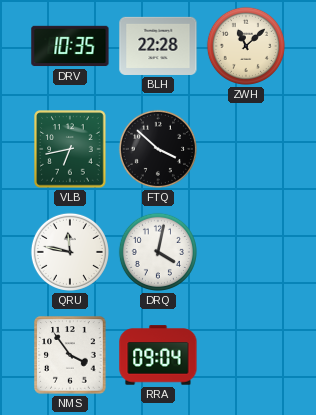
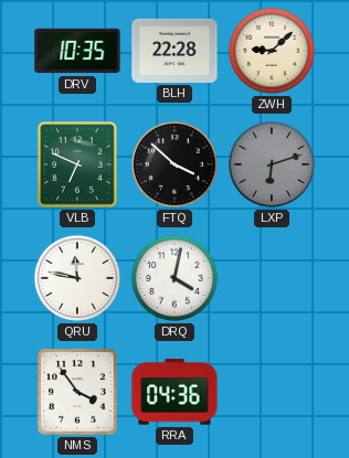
ZWH: 11:08 -> 9:08 (272, 51)
VLB: 6:43 -> 6:49 (77, 164)
LXP: none -> 6:12 (272, 164)
RRA: 09:04 -> 04:36 (174, 392)
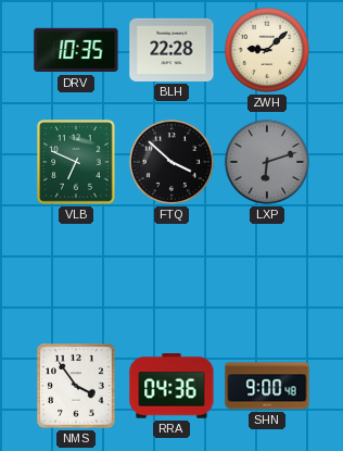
QRU: 11:47 -> none (77, 278)
DRQ: 4:02 -> none (174, 278)
SHN: none -> 9:00 (267, 386)
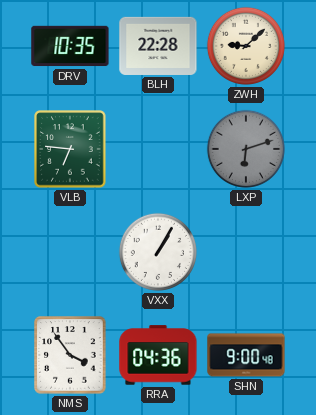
VLB: 6:49 -> 6:46 (70, 149)
FTQ: 3:52 -> none (171, 162)
VXX: none -> 1:05 (158, 252)
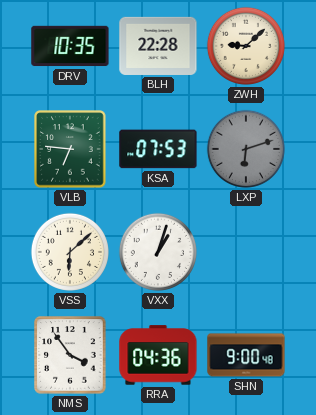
KSA: none -> 07:53 (158, 149)
VSS: none -> 6:08 (70, 252)
VXX: 1:05 -> 1:03 (158, 252)
